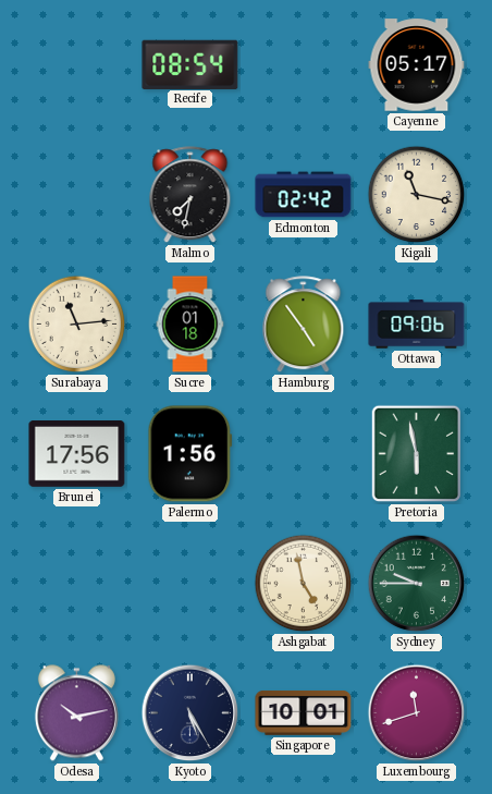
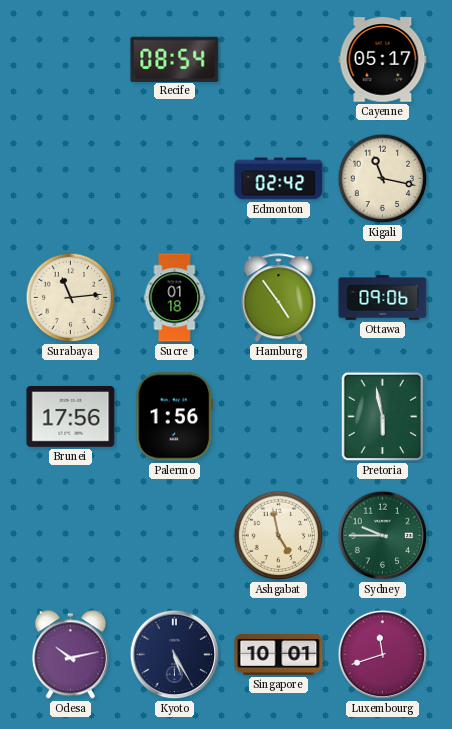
Malmo: 7:32 -> none (190, 195)
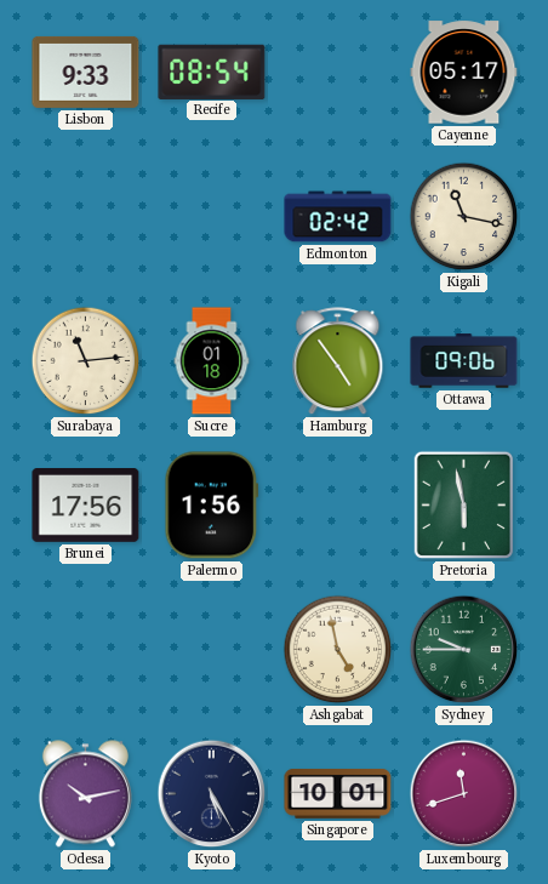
Lisbon: none -> 9:33 (86, 72)
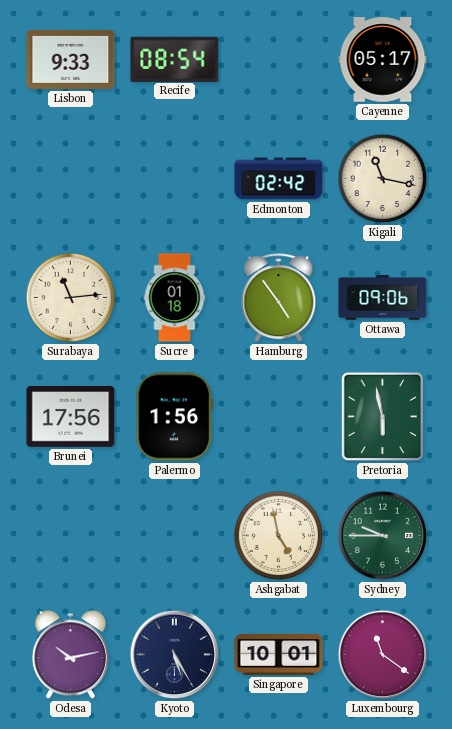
Luxembourg: 11:42 -> 11:21 (383, 655)
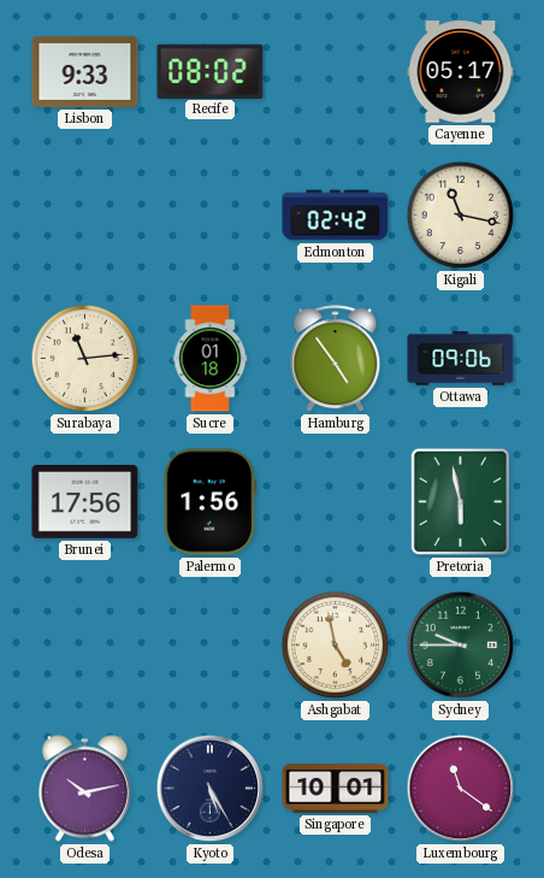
Recife: 08:54 -> 08:02 (211, 71)
